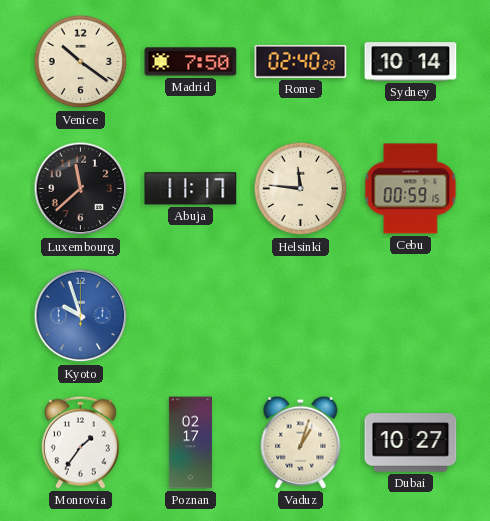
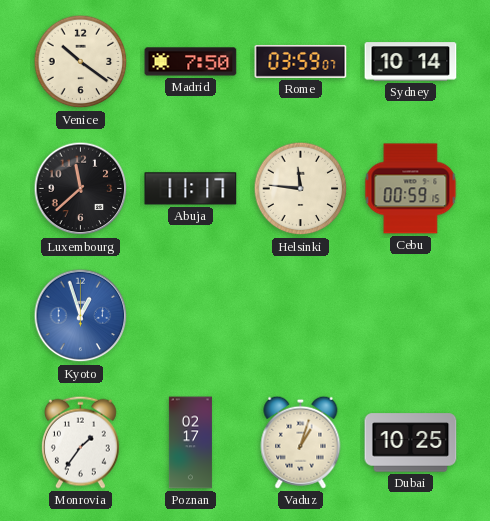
Rome: 02:40 -> 03:59 (301, 61)
Kyoto: 9:57 -> 12:57 (81, 316)
Dubai: 10:27 -> 10:25 (411, 443)
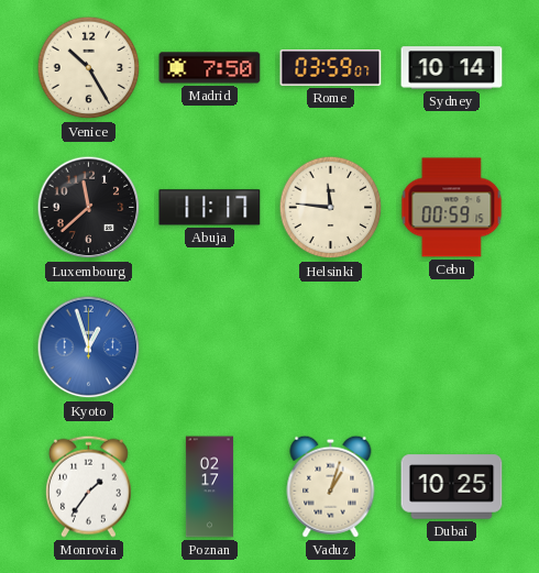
Venice: 10:21 -> 10:25 (89, 68)
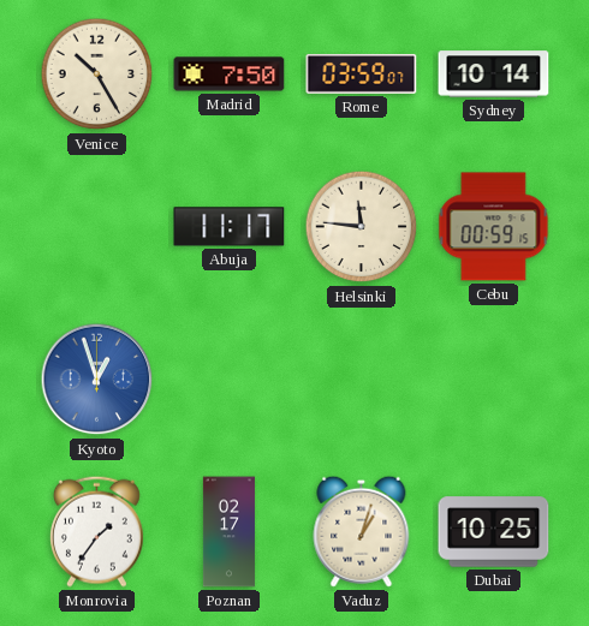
Luxembourg: 11:38 -> none (89, 208)
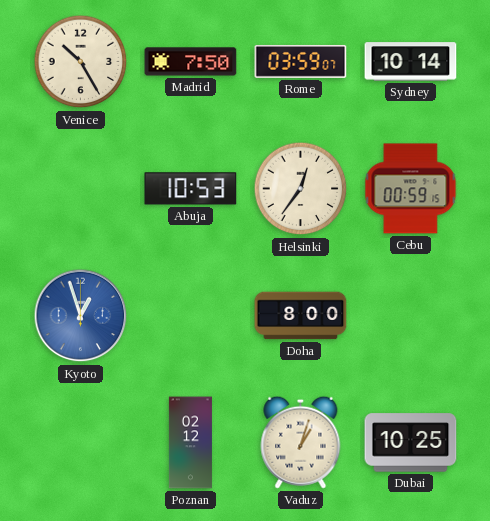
Abuja: 11:17 -> 10:53 (191, 189)
Helsinki: 11:46 -> 12:36 (301, 189)
Doha: none -> 8:00 (301, 316)
Monrovia: 1:36 -> none (96, 531)
Poznan: 02:17 -> 02:12 (190, 443)
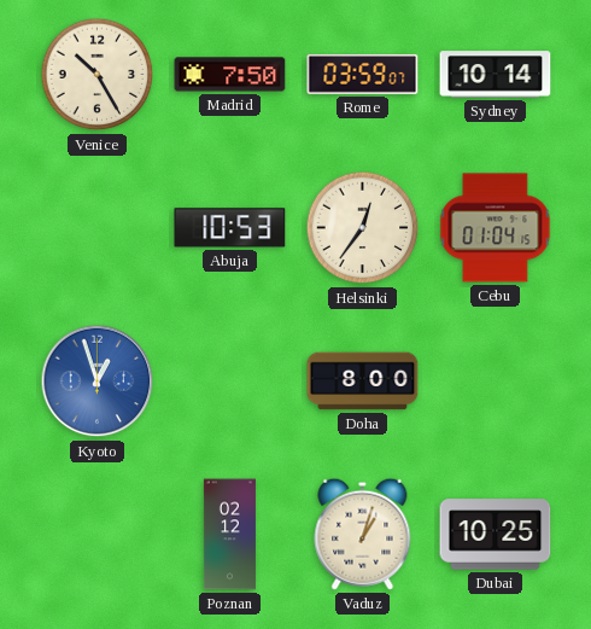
Cebu: 00:59 -> 01:04 (496, 228)
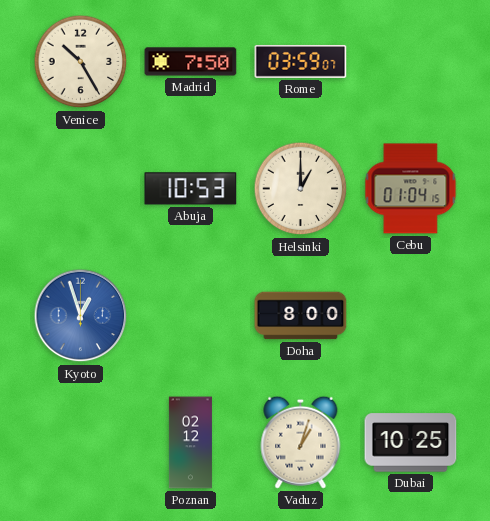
Sydney: 10:14 -> none (496, 75)
Helsinki: 12:36 -> 1:00 (301, 189)
